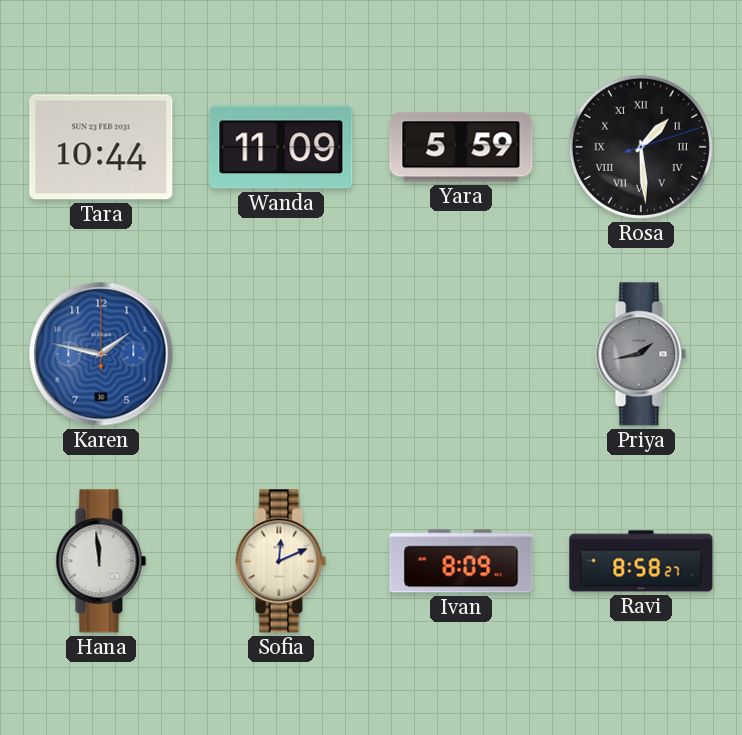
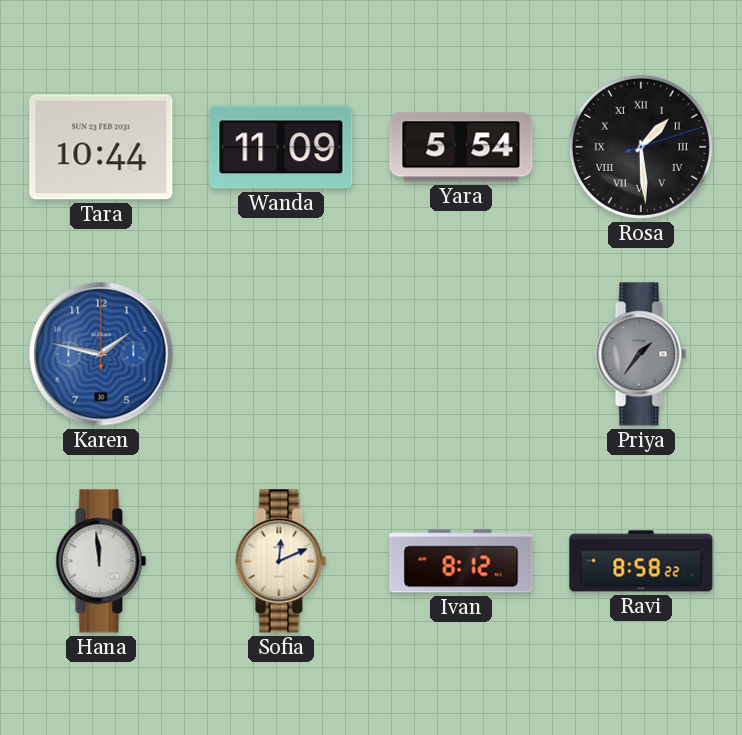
Yara: 5:59 -> 5:54 (461, 147)
Priya: 1:43 -> 1:36 (641, 354)
Ivan: 8:09 -> 8:12 (461, 561)
Ravi: 8:58:27 -> 8:58:22 (641, 561)
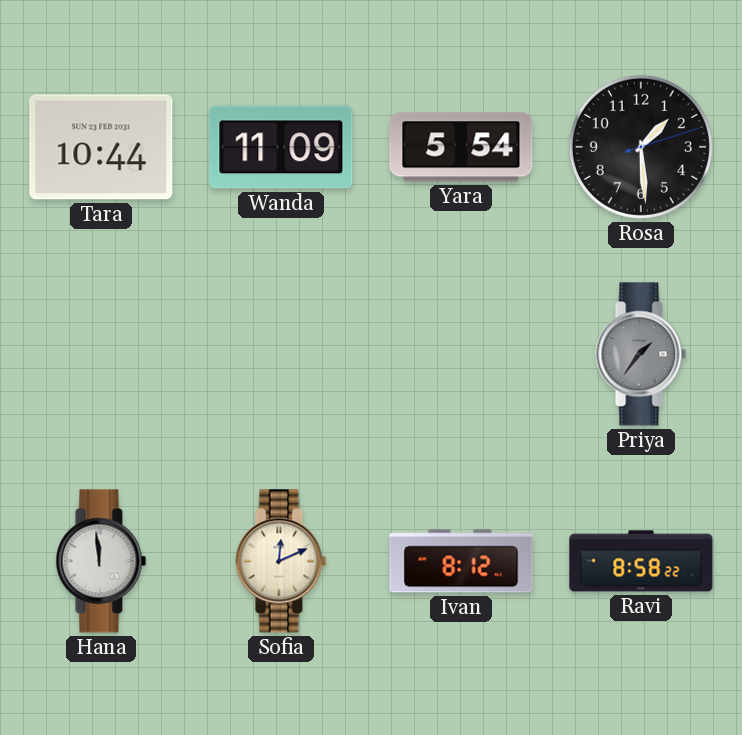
Rosa numerals: Roman -> Arabic (641, 147)
Karen: 1:47 -> none (101, 354)
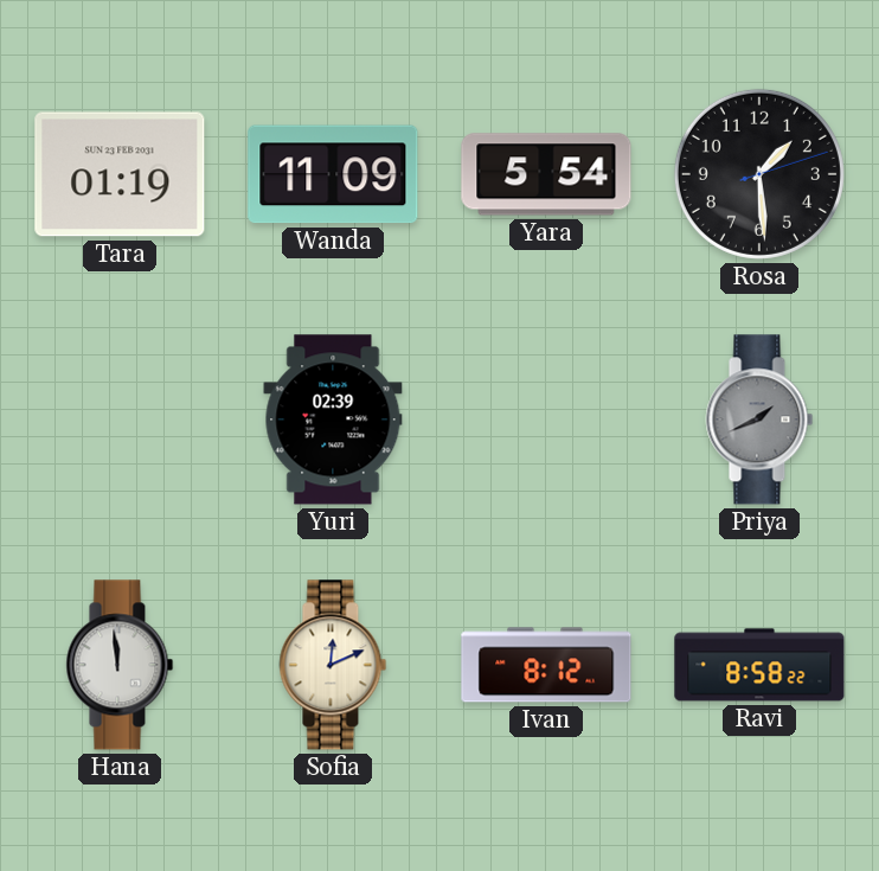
Tara: 10:44 -> 01:19 (120, 174)
Yuri: none -> 02:39 (333, 420)
Priya: 1:36 -> 1:41 (759, 420)
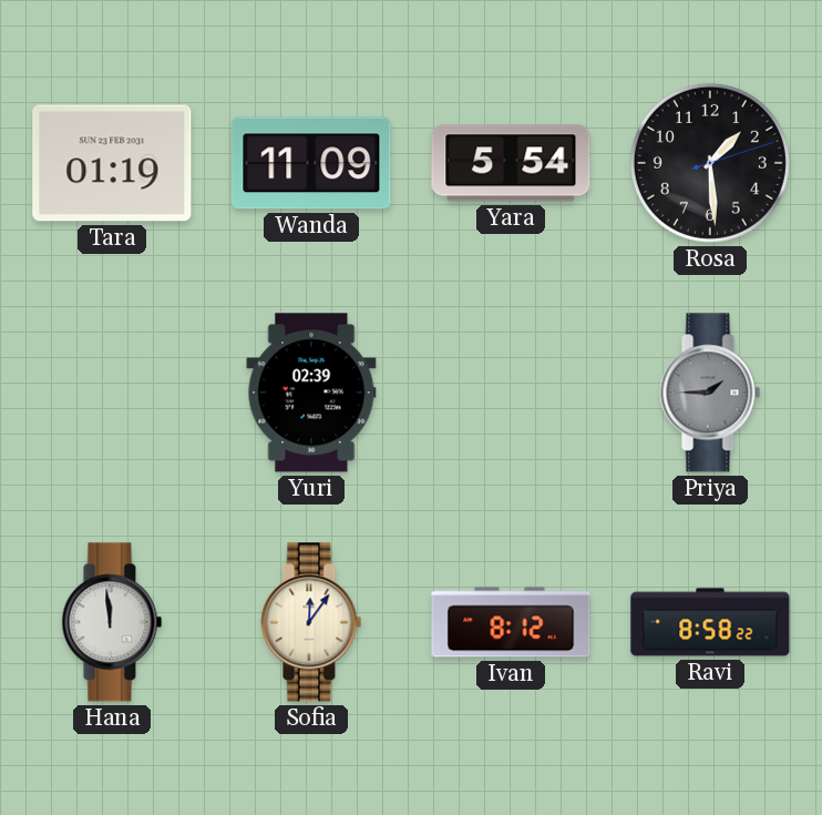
Priya: 1:41 -> 1:45 (710, 393)
Sofia: 12:11 -> 12:06 (311, 622)
